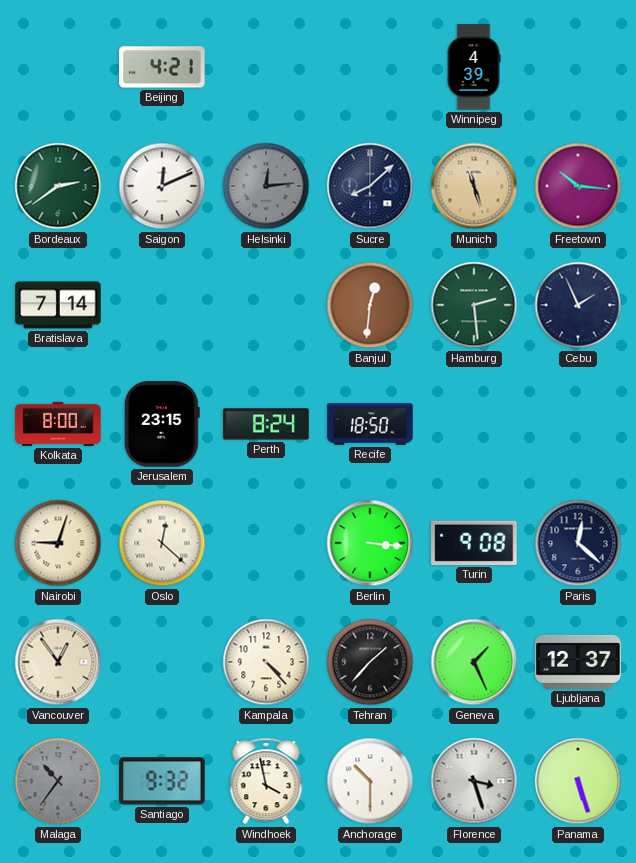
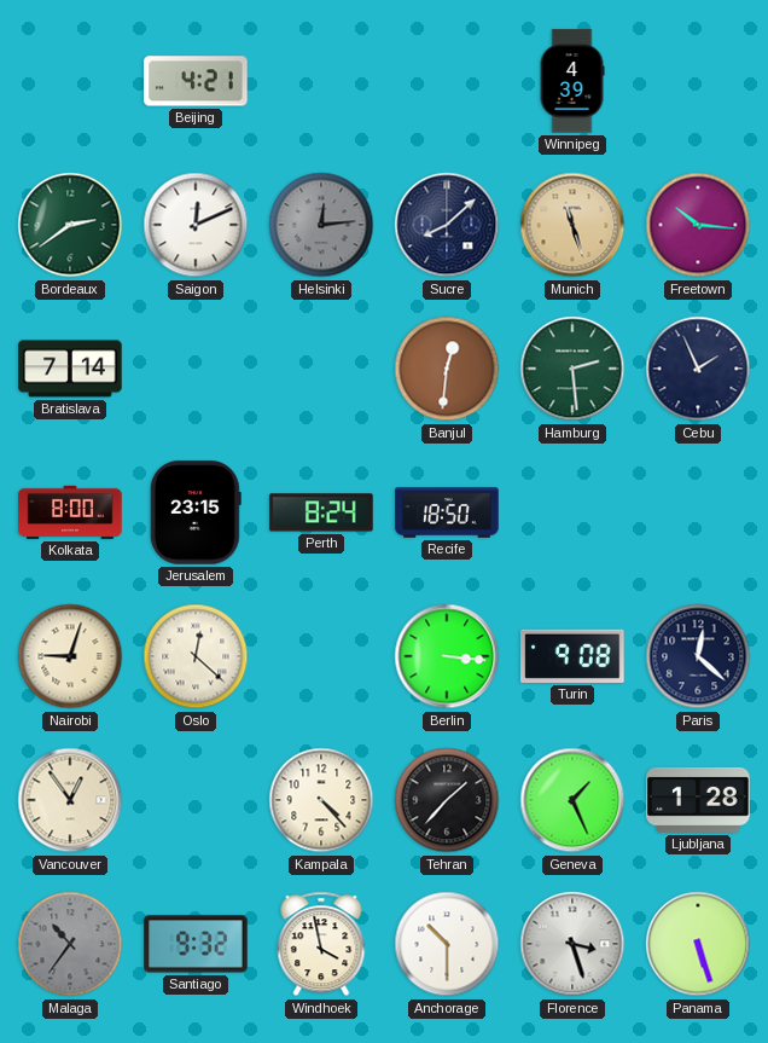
Ljubljana: 12:37 -> 1:28 (698, 800)
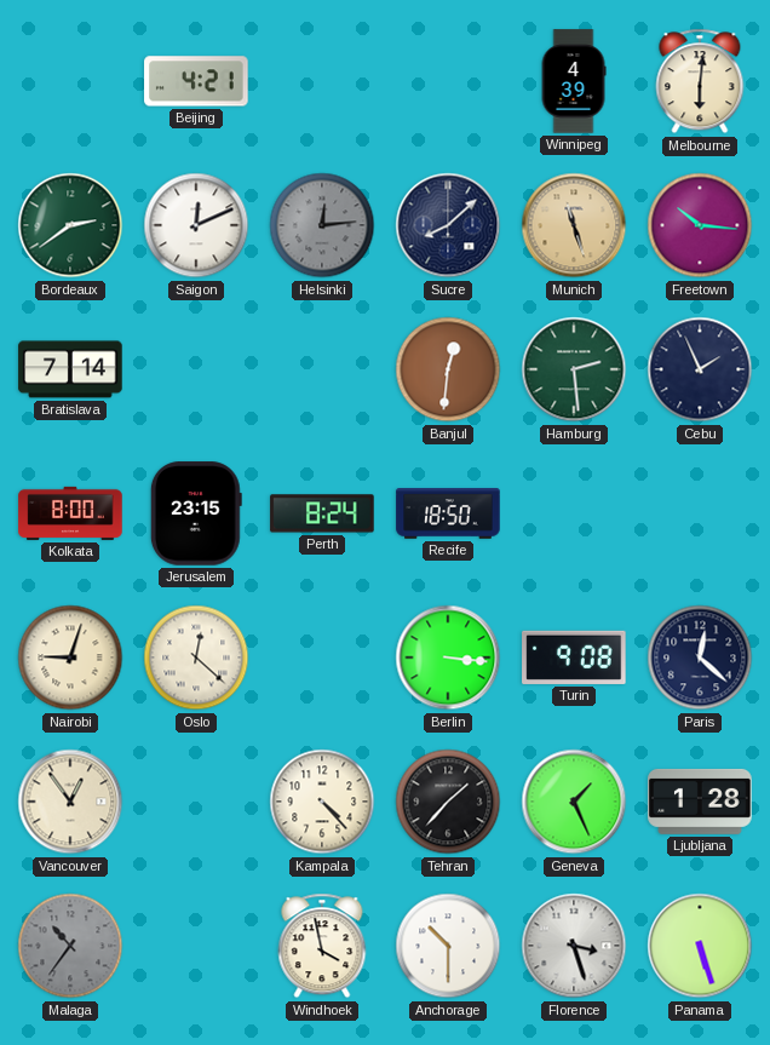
Melbourne: none -> 6:01 (700, 81)
Santiago: 9:32 -> none (196, 944)
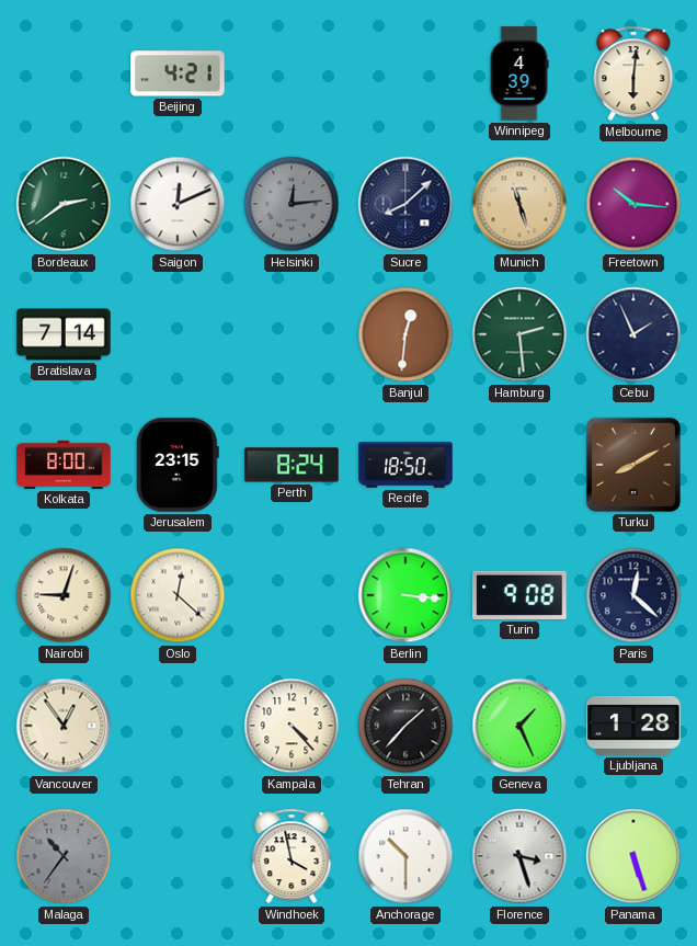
Turku: none -> 8:10 (633, 465)
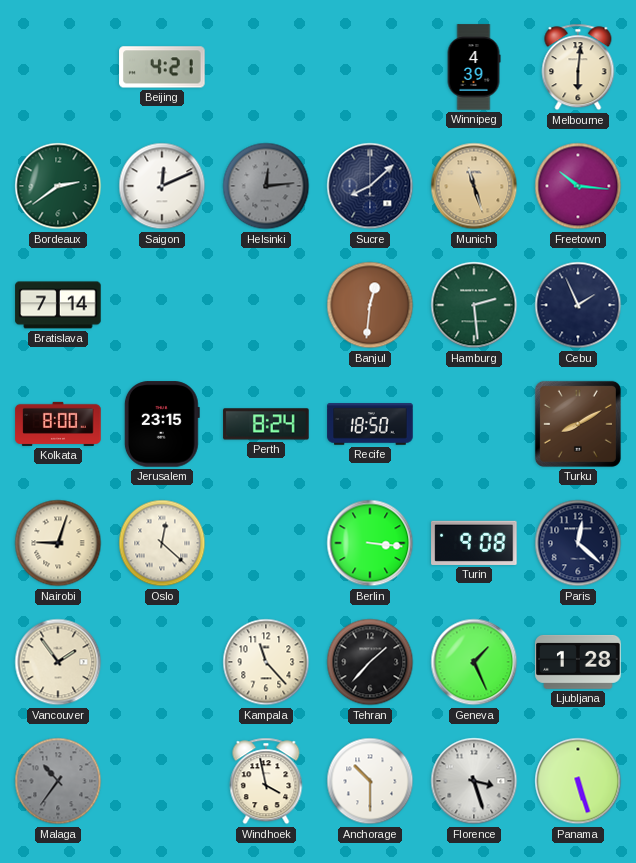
Vancouver: 12:54 -> 1:54 (58, 662)
Kampala: 4:23 -> 11:23 (266, 662)
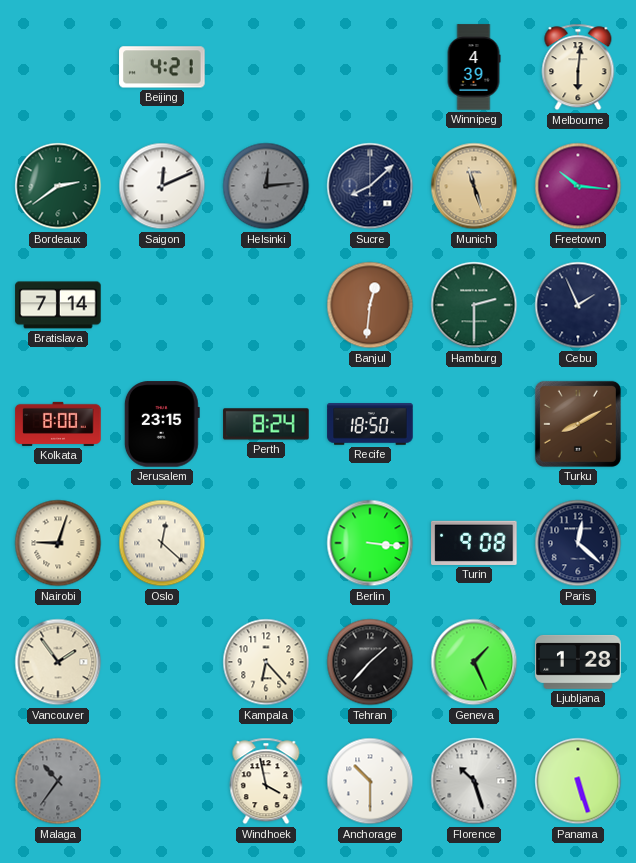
Hamburg: 2:29 -> 2:30 (474, 305)
Kampala: 11:23 -> 6:23 (266, 662)
Florence: 3:27 -> 10:27 (474, 781)
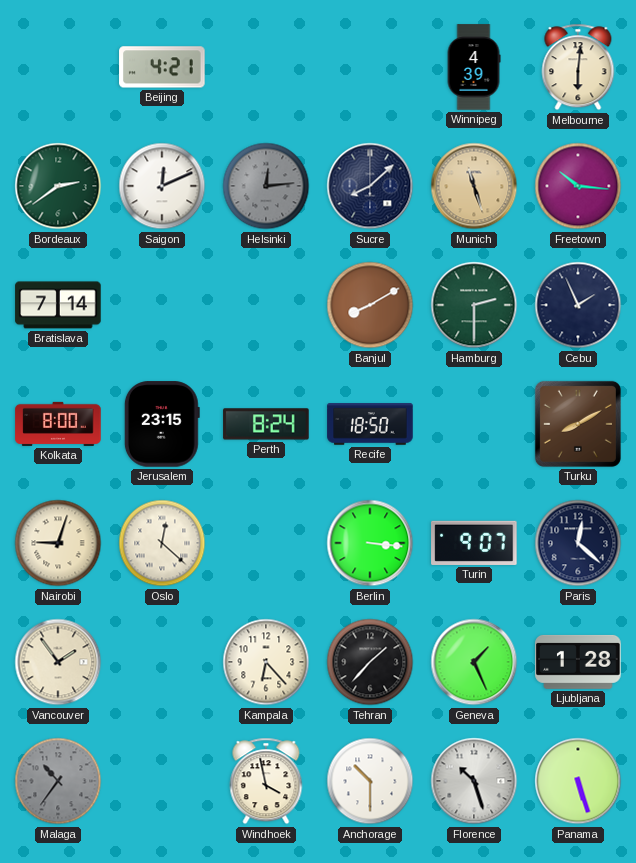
Banjul: 12:31 -> 8:10 (370, 305)
Turin: 9:08 -> 9:07 (474, 543)
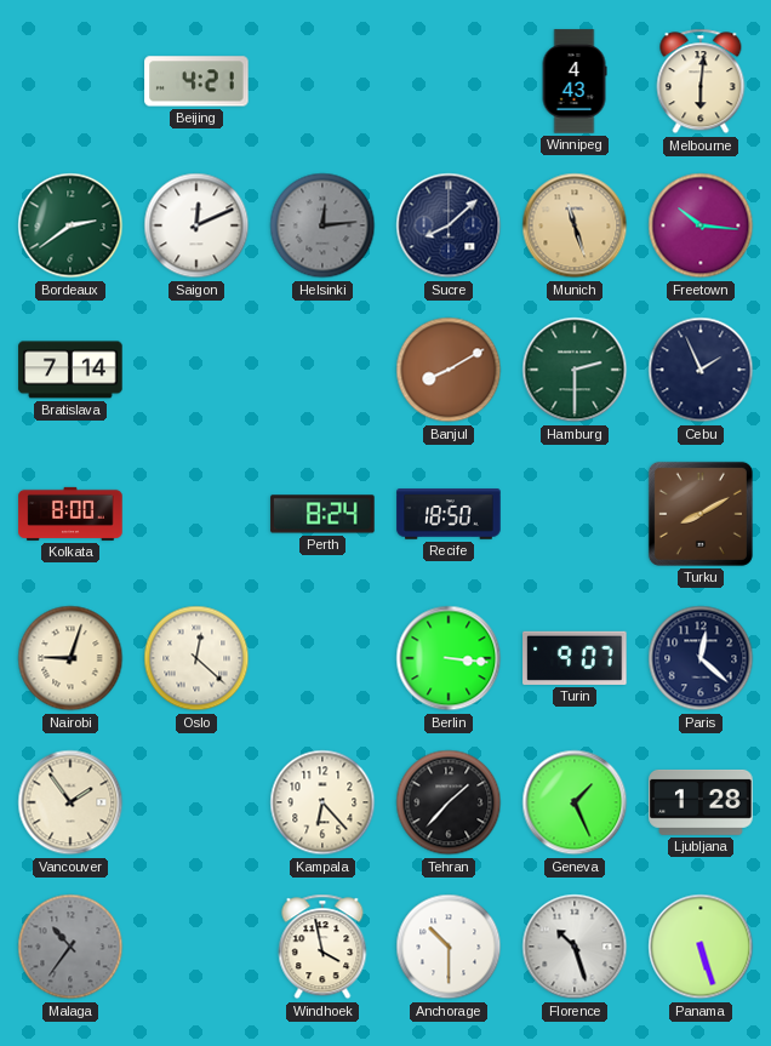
Winnipeg: 4:39 -> 4:43 (575, 81)
Jerusalem: 23:15 -> none (162, 424)
